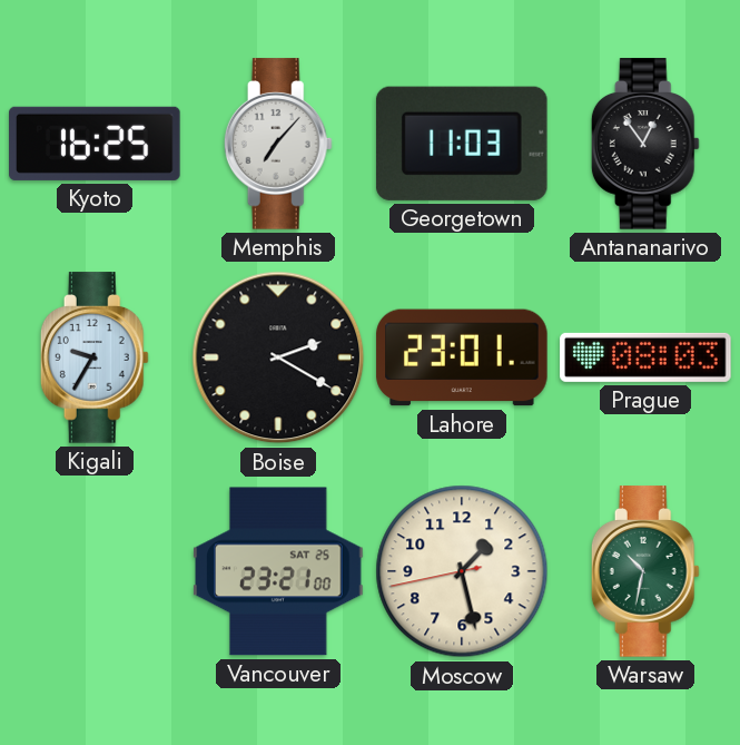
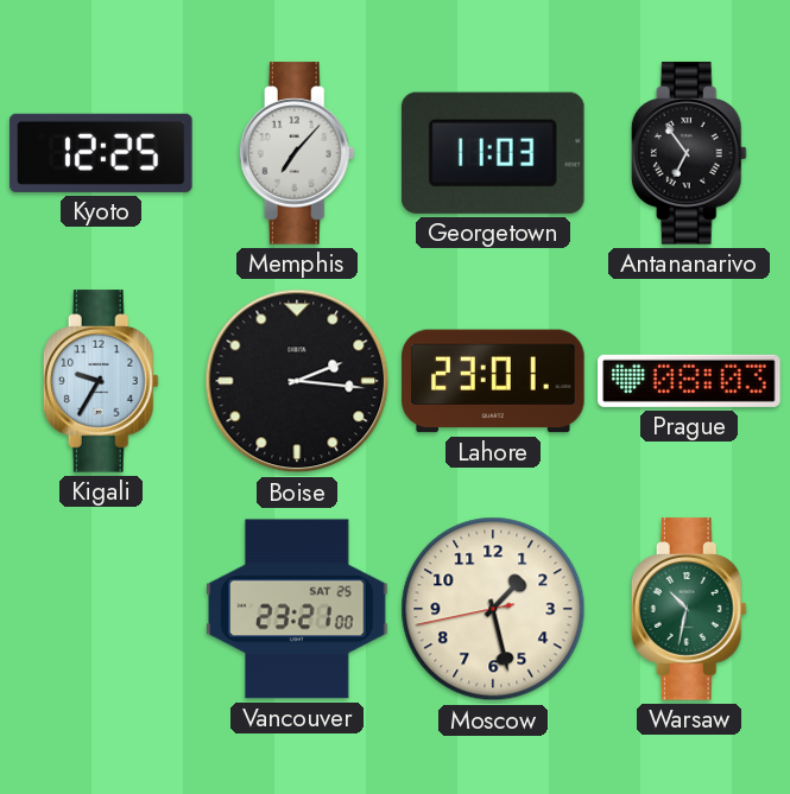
Kyoto: 16:25 -> 12:25 (101, 153)
Antananarivo: 12:54 -> 6:54 (689, 153)
Boise: 2:20 -> 2:16 (297, 381)
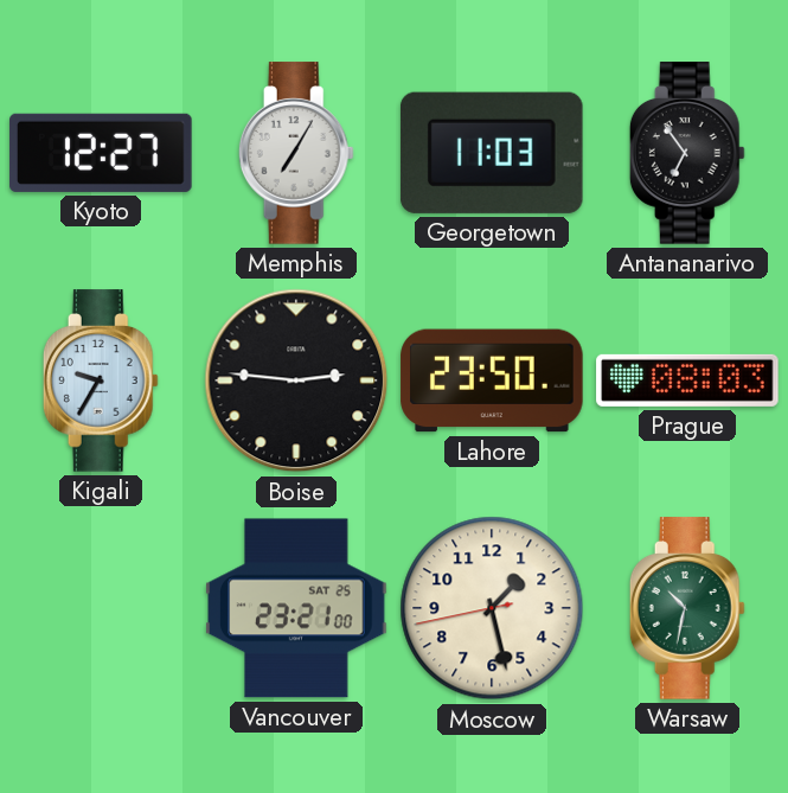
Kyoto: 12:25 -> 12:27 (101, 153)
Memphis: 7:07 -> 7:05 (296, 153)
Boise: 2:16 -> 2:46 (296, 380)
Lahore: 23:01 -> 23:50 (492, 380)
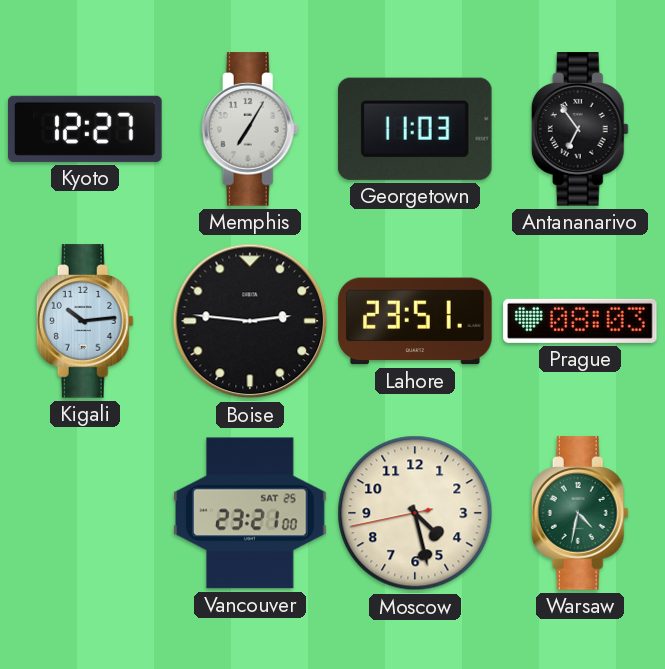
Kigali: 9:35 -> 10:14 (85, 321)
Lahore: 23:50 -> 23:51 (415, 321)
Moscow: 1:27 -> 4:27 (415, 513)
Warsaw: 10:32 -> 4:32 (580, 513)
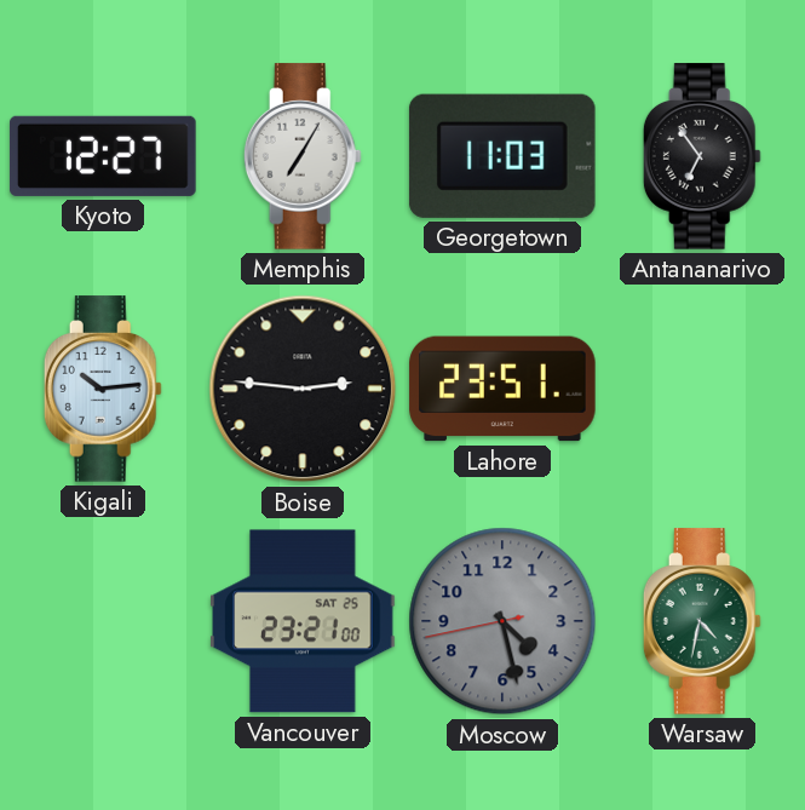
Prague: 08:03 -> none (580, 321)
Moscow dial: cream -> grey (502, 621)
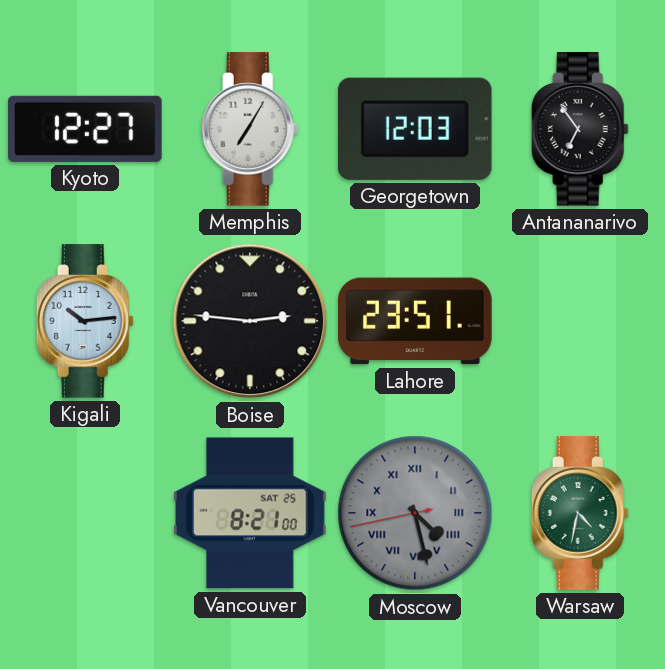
Georgetown: 11:03 -> 12:03 (415, 129)
Vancouver: 23:21 -> 8:21 (250, 513)
Moscow numerals: Arabic -> Roman (415, 513)
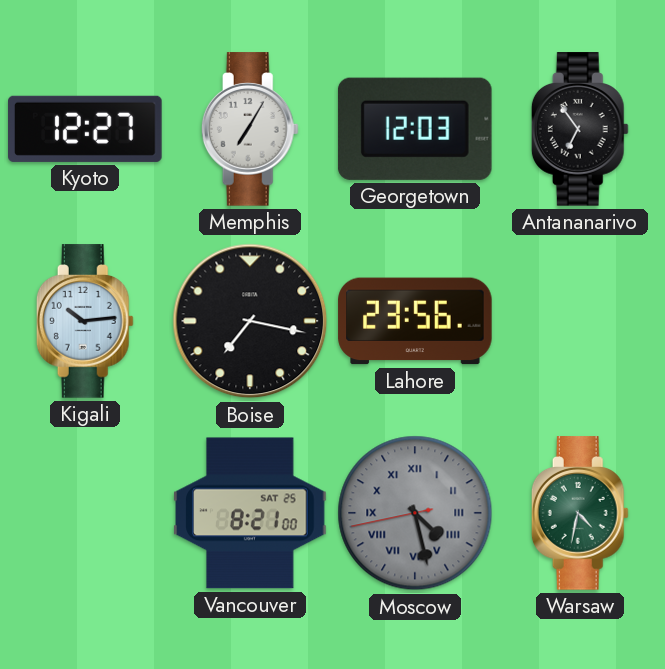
Boise: 2:46 -> 7:17 (250, 321)
Lahore: 23:51 -> 23:56 (415, 321)
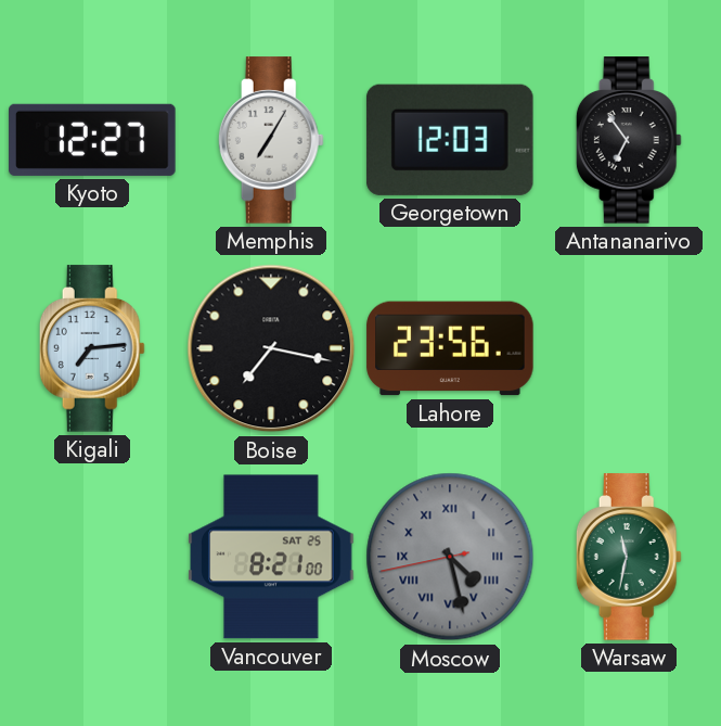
Kigali: 10:14 -> 7:14 (92, 348)
Warsaw: 4:32 -> 11:32 (629, 557)
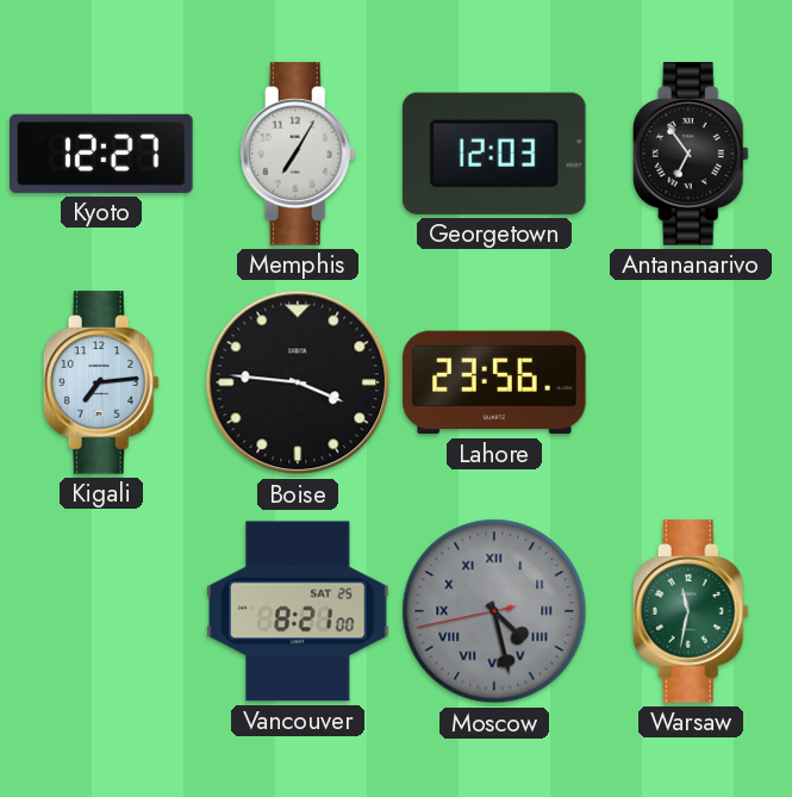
Boise: 7:17 -> 3:46 (298, 382)
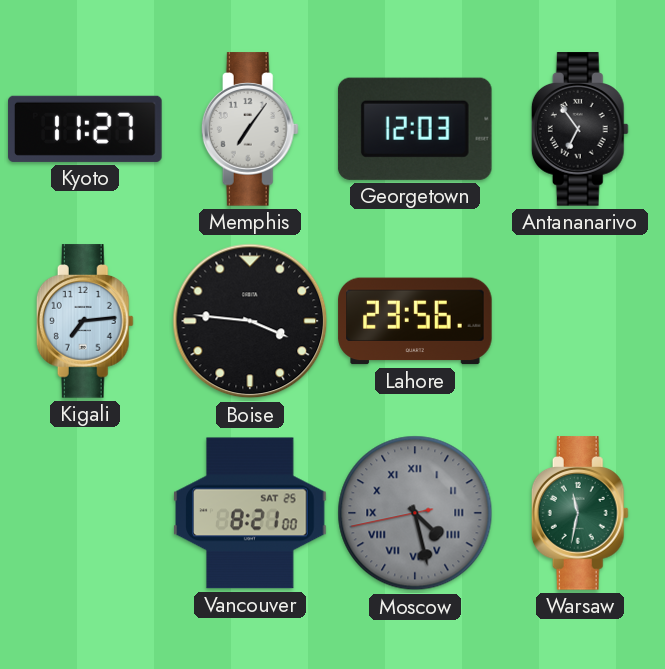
Kyoto: 12:27 -> 11:27 (85, 129)
Memphis: 7:05 -> 7:06 (250, 129)
